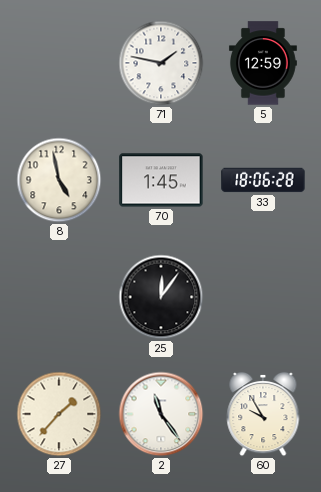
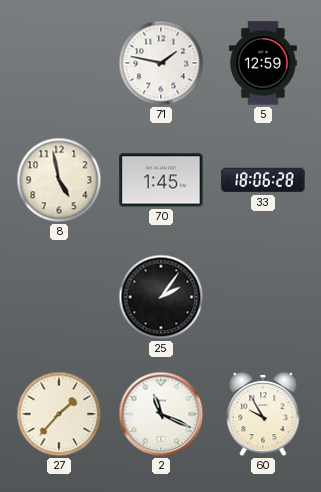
25: 12:06 -> 2:06 (161, 297)
2: 11:24 -> 11:19 (161, 414)
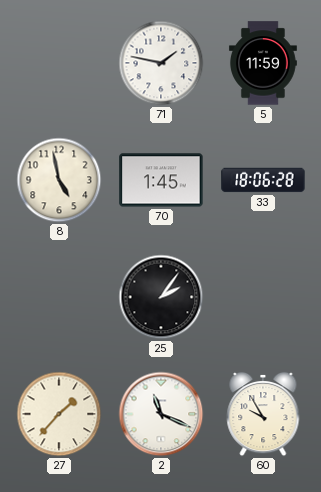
5: 12:59 -> 11:59 (263, 63)
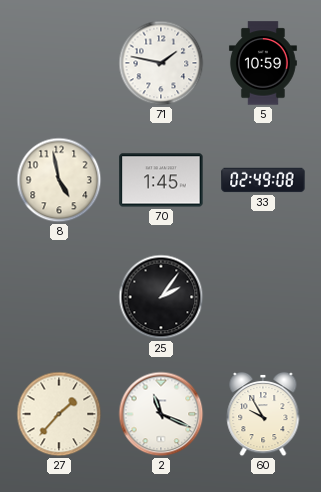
5: 11:59 -> 10:59 (263, 63)
33: 18:06 -> 02:49 (263, 180)
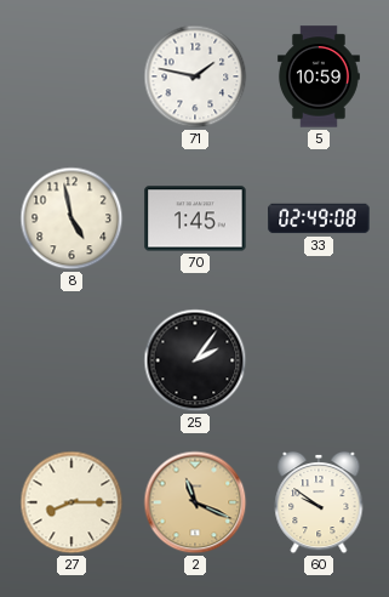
27: 1:37 -> 8:15 (71, 502)
2 dial: white -> champagne (195, 502)
60: 9:55 -> 9:51 (319, 502)
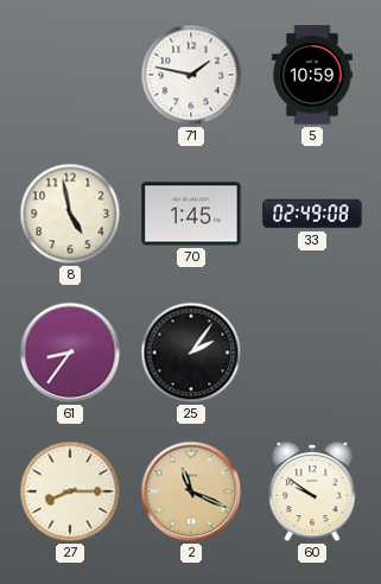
61: none -> 8:36 (70, 353)
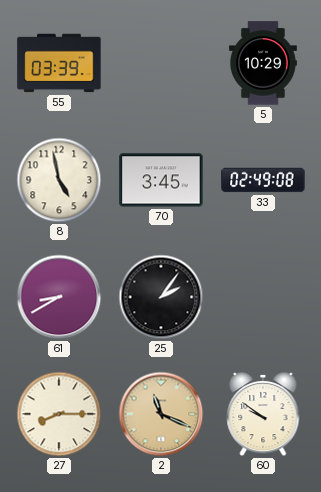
55: none -> 03:39 (59, 63)
71: 1:47 -> none (191, 75)
5: 10:59 -> 10:29 (263, 63)
70: 1:45 -> 3:45 (161, 180)
61: 8:36 -> 8:40 (59, 297)
